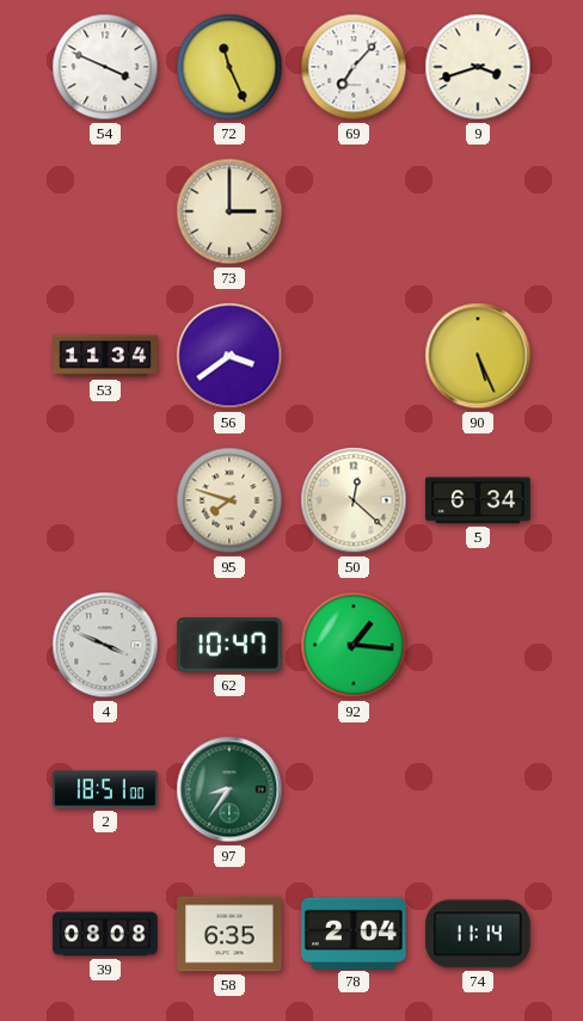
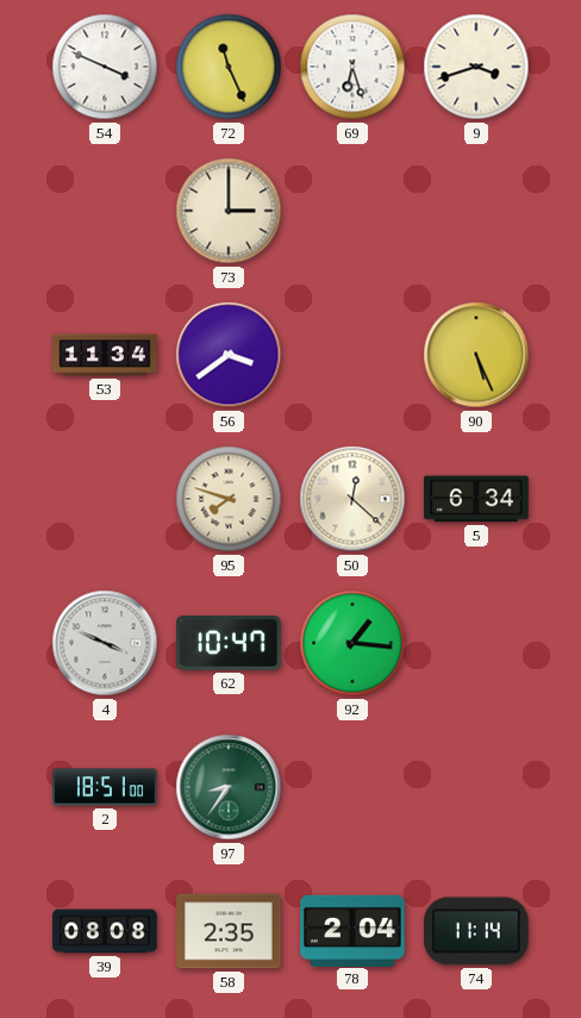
69: 7:07 -> 6:27 (352, 67)
58: 6:35 -> 2:35 (229, 931)
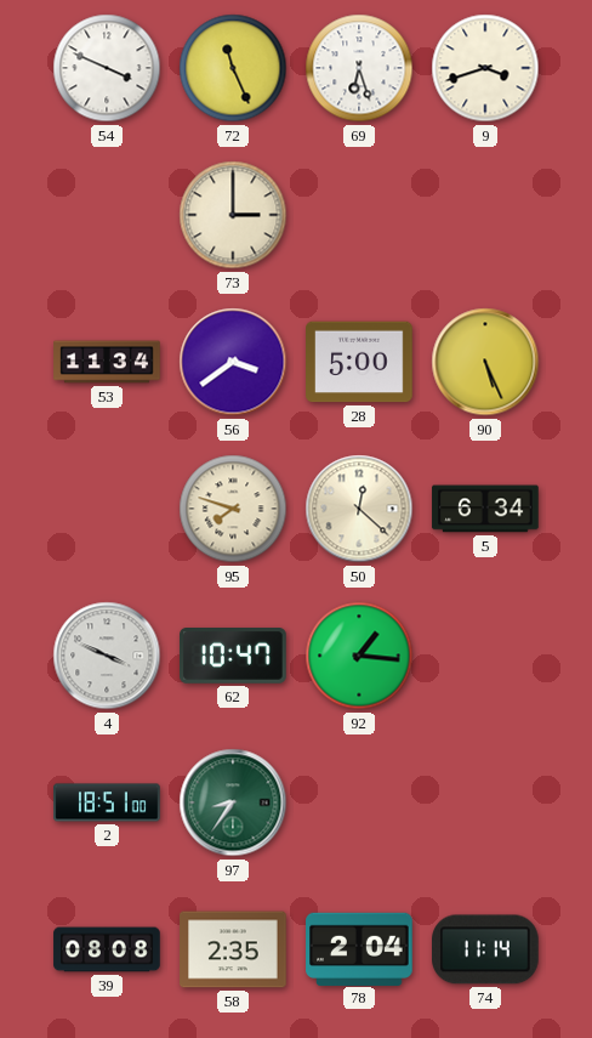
28: none -> 5:00 (359, 362)
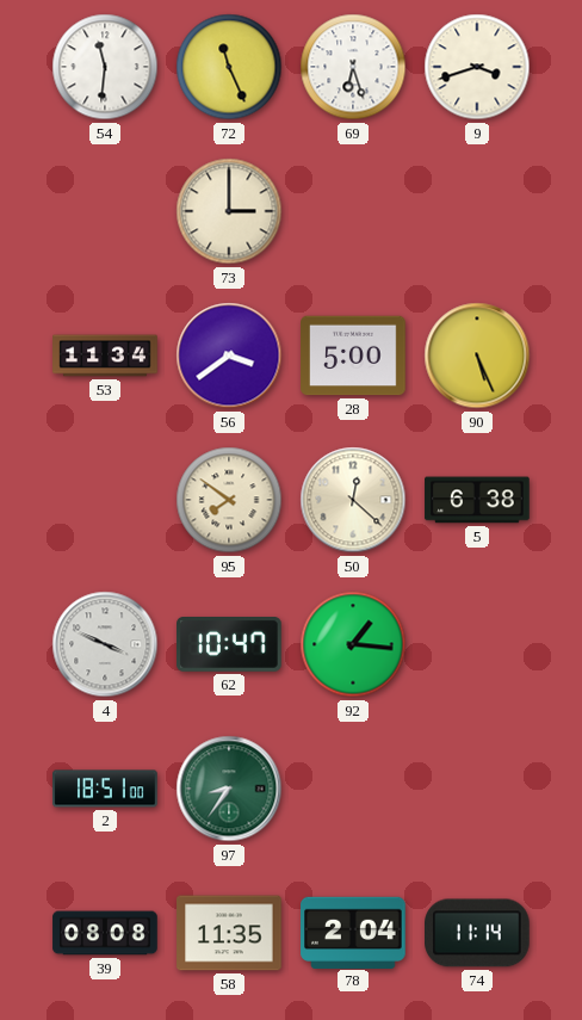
54: 3:49 -> 11:31 (105, 67)
95: 7:48 -> 7:51 (229, 500)
5: 6:34 -> 6:38 (477, 500)
58: 2:35 -> 11:35 (229, 933)
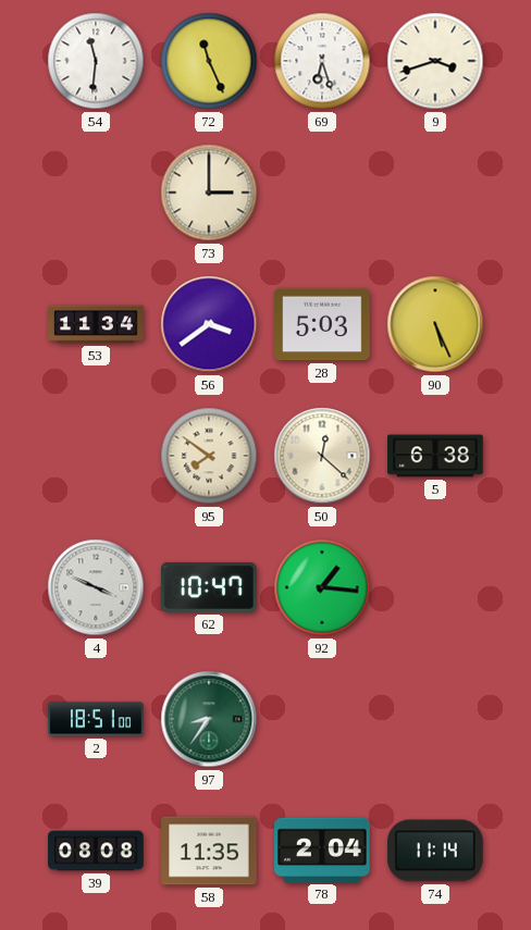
28: 5:00 -> 5:03 (322, 324)
